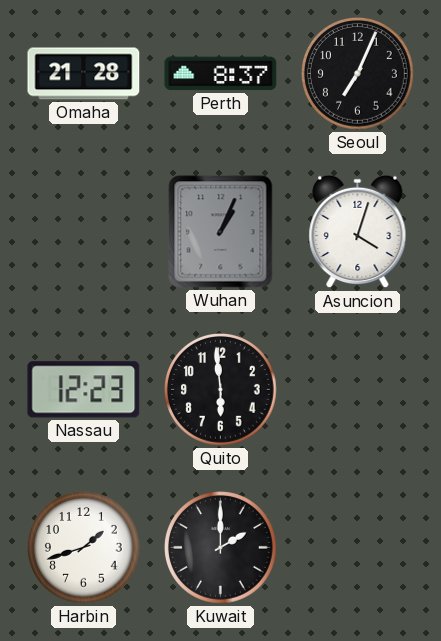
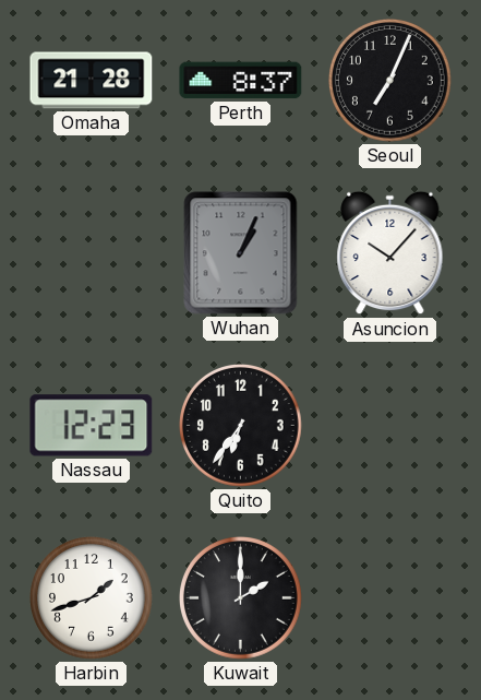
Asuncion: 4:03 -> 10:07 (390, 253)
Quito: 5:59 -> 6:36 (241, 426)
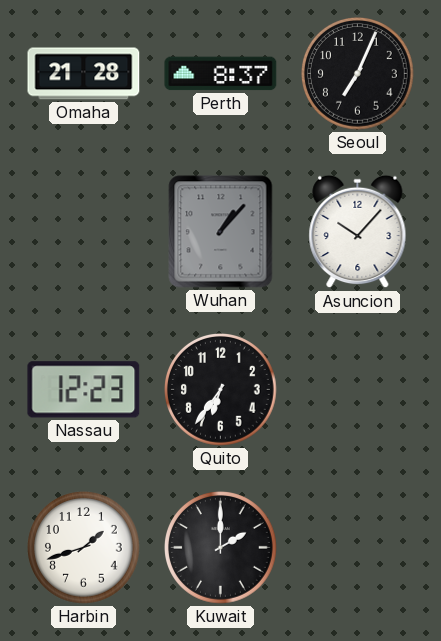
Wuhan: 1:04 -> 1:07 (221, 232)
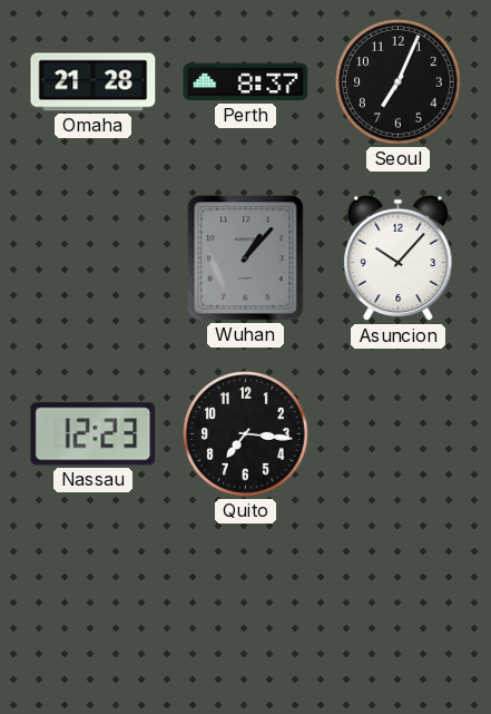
Quito: 6:36 -> 7:16 (246, 434)
Harbin: 1:42 -> none (84, 548)
Kuwait: 2:00 -> none (221, 548)
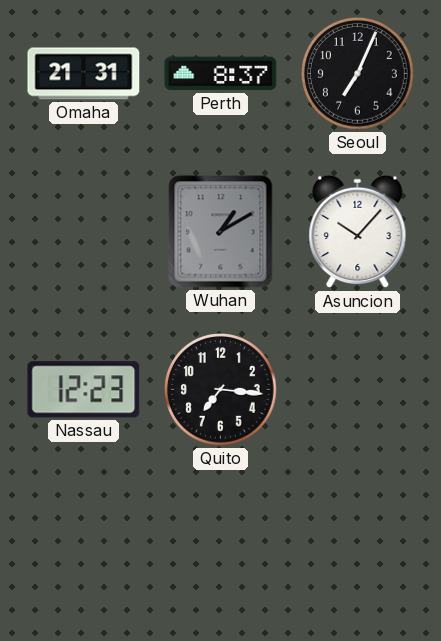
Omaha: 21:28 -> 21:31 (84, 74)
Wuhan: 1:07 -> 1:10 (221, 232)
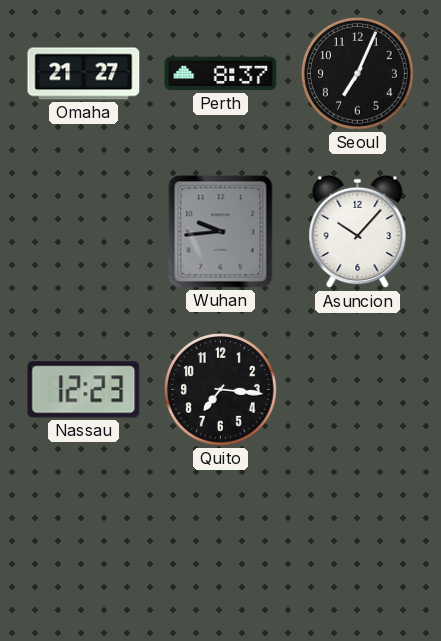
Omaha: 21:31 -> 21:27 (84, 74)
Wuhan: 1:10 -> 9:44 (221, 232)
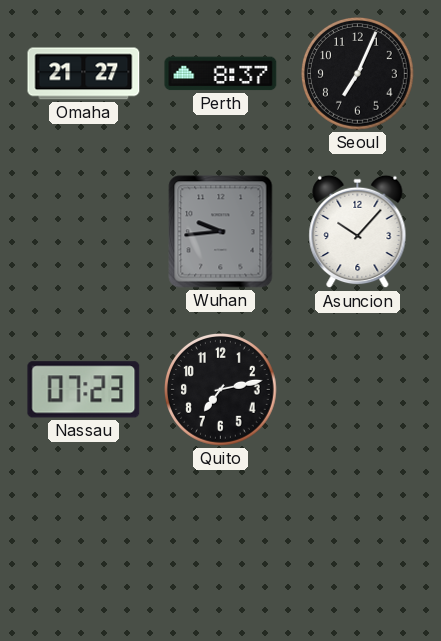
Nassau: 12:23 -> 07:23 (84, 390)
Quito: 7:16 -> 7:13 (221, 390)
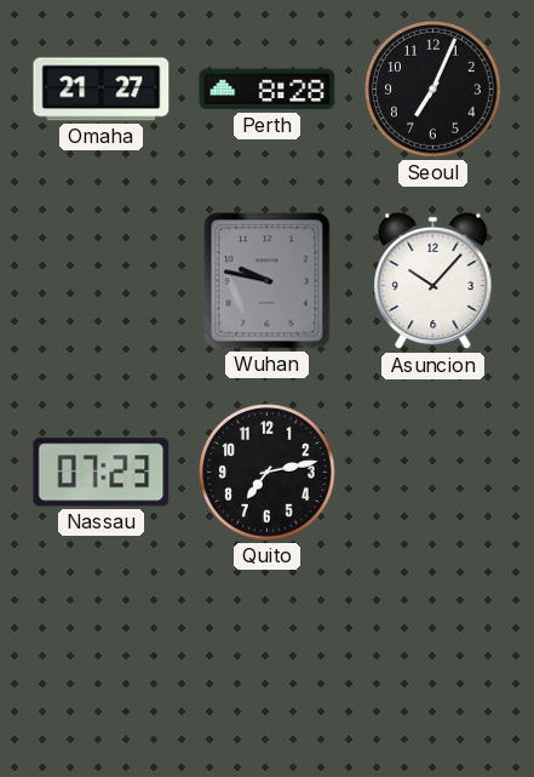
Perth: 8:37 -> 8:28 (268, 90)
Wuhan: 9:44 -> 9:47 (268, 281)
